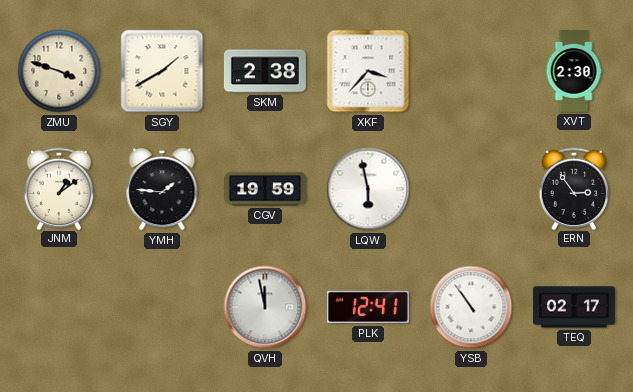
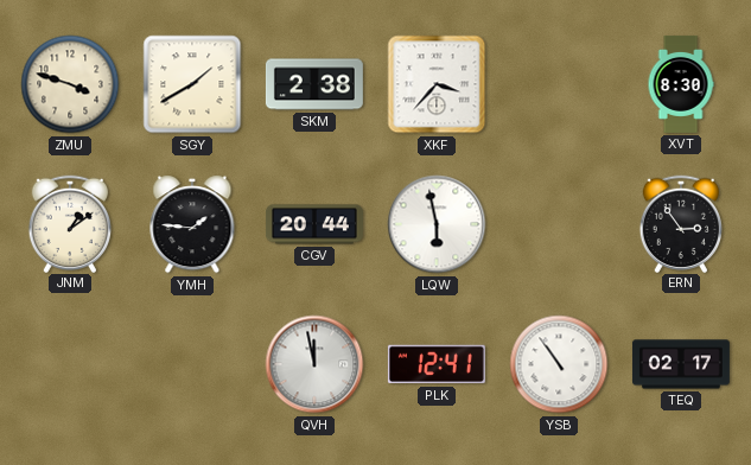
XVT: 2:30 -> 8:30 (681, 84)
CGV: 19:59 -> 20:44 (314, 224)
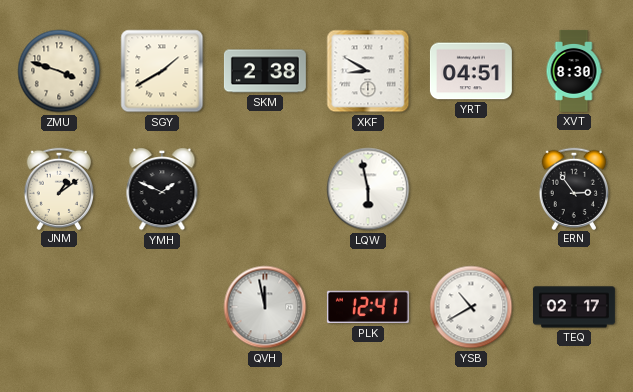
XKF: 3:37 -> 8:50 (368, 71)
YRT: none -> 04:51 (471, 71)
YMH: 1:46 -> 1:49 (162, 189)
CGV: 20:44 -> none (314, 224)
YSB: 10:54 -> 10:40 (471, 307)
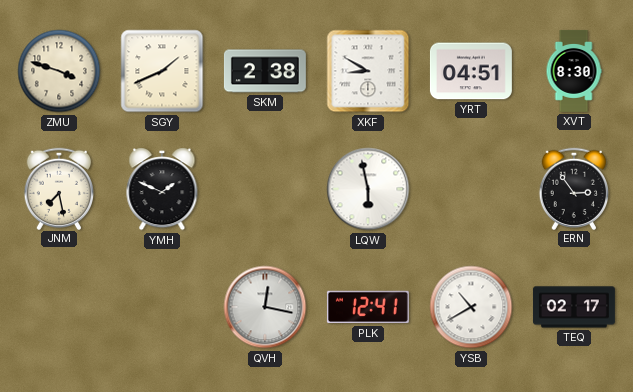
SGY: 1:40 -> 1:41 (162, 71)
JNM: 1:09 -> 7:28 (58, 188)
QVH: 11:58 -> 12:17 (265, 307)
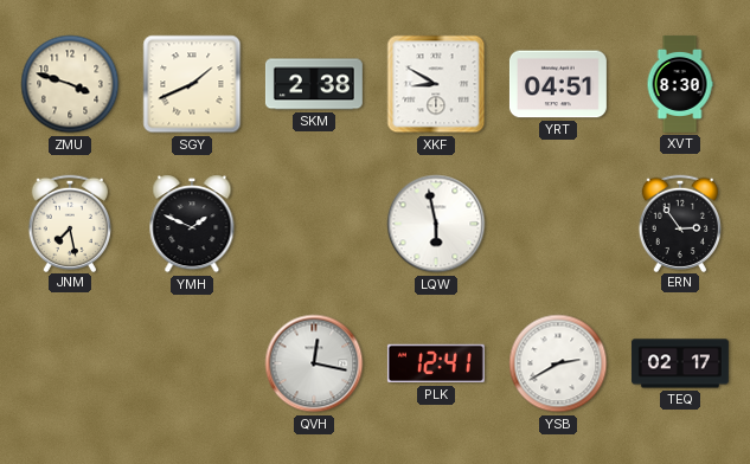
YSB: 10:40 -> 2:40 (558, 363)
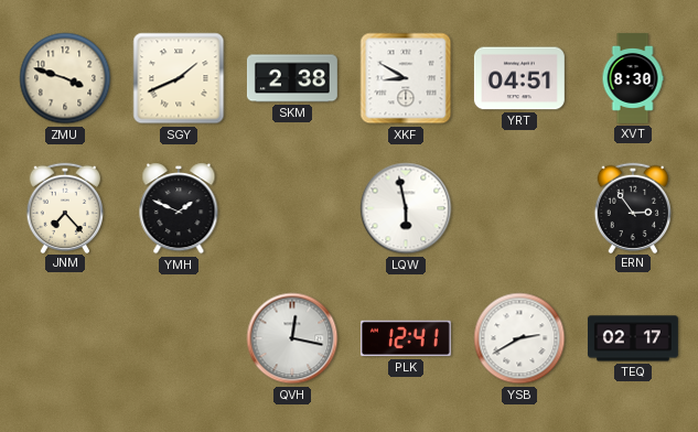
JNM: 7:28 -> 7:23 (64, 207)
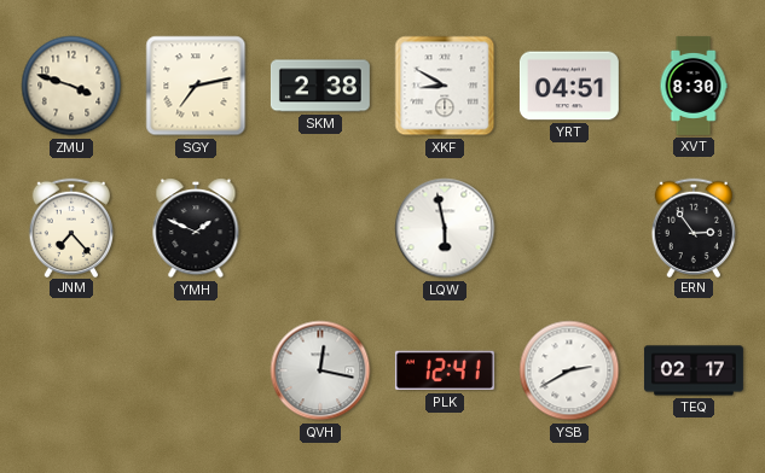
SGY: 1:41 -> 7:13 (196, 86)
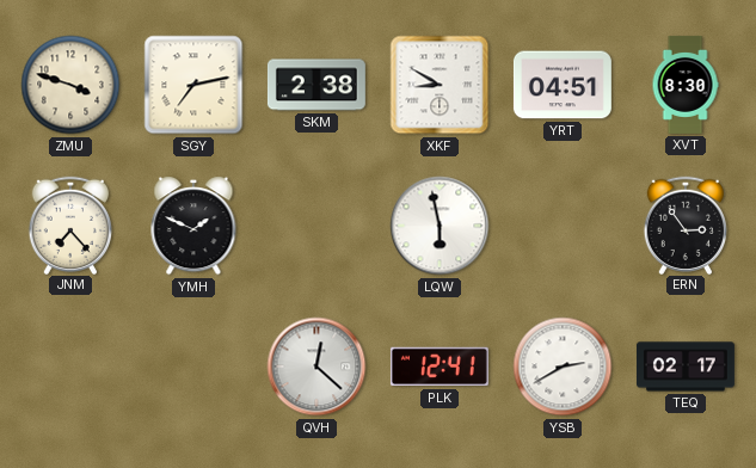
QVH: 12:17 -> 12:22 (316, 367)
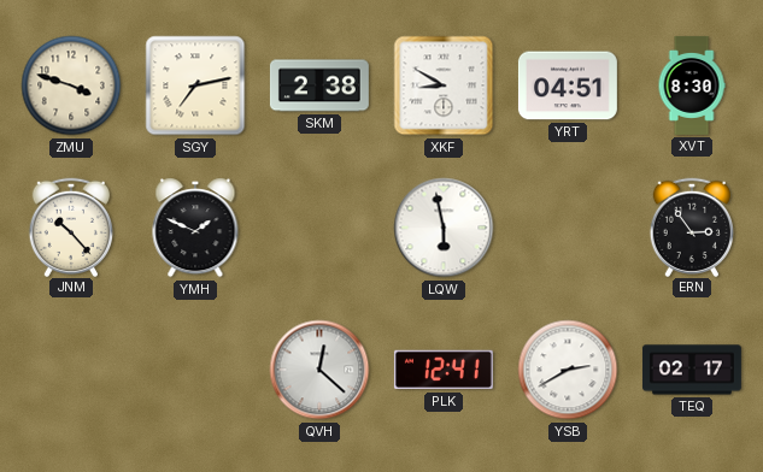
JNM: 7:23 -> 10:23 (70, 226)
